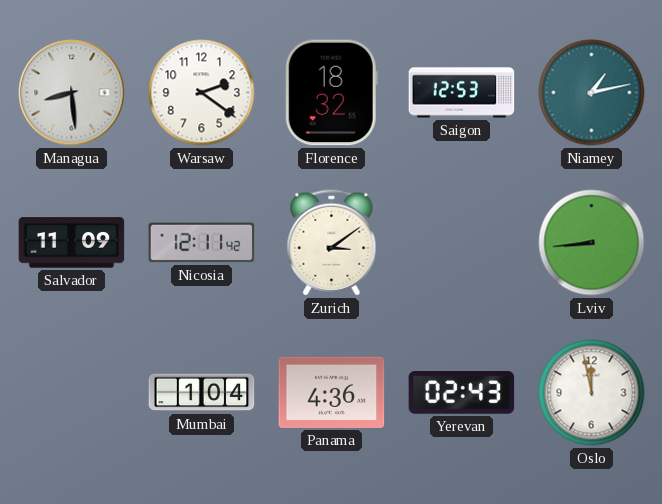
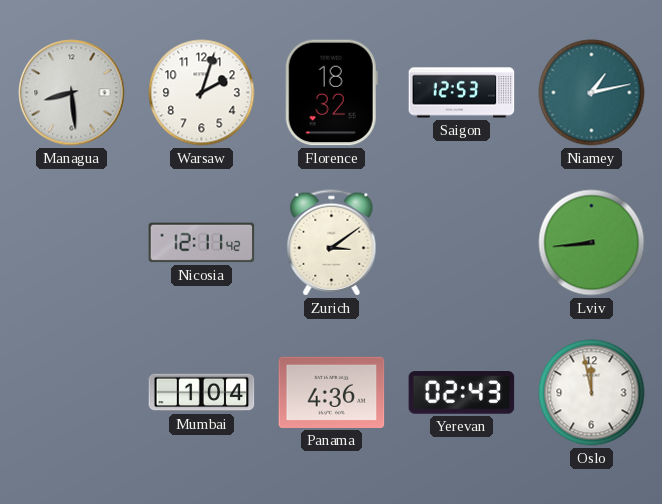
Warsaw: 2:21 -> 2:03 (202, 93)
Salvador: 11:09 -> none (72, 243)
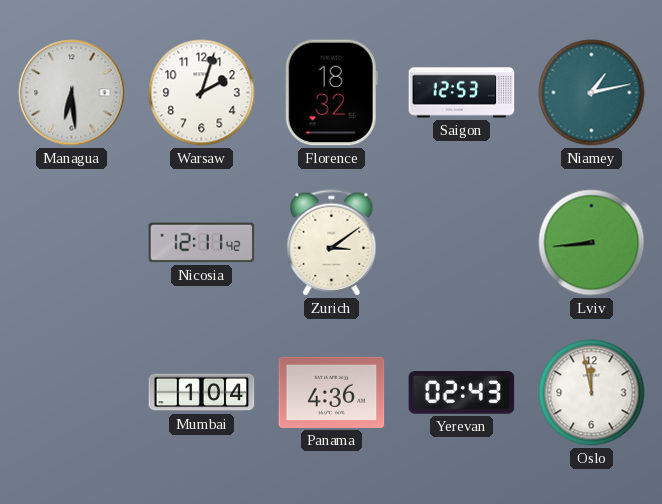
Managua: 8:29 -> 6:29 (72, 93)
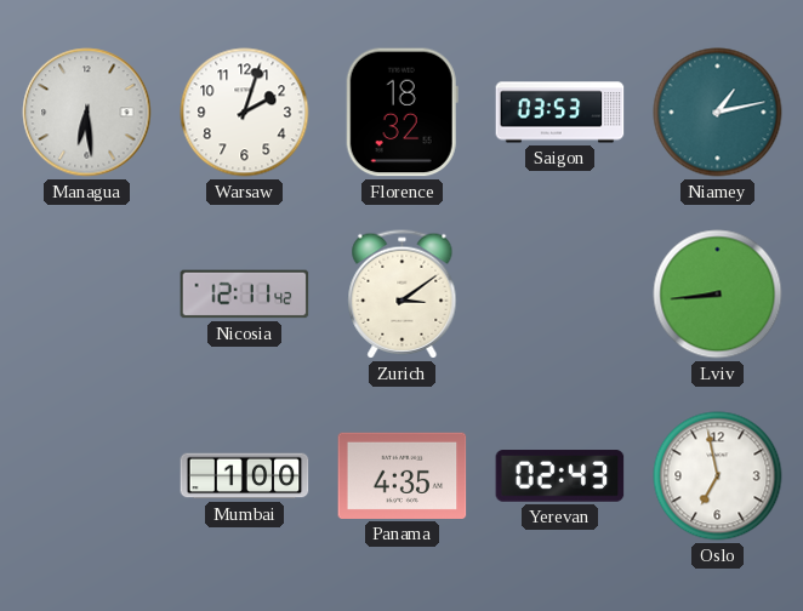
Saigon: 12:53 -> 03:53 (560, 113)
Mumbai: 1:04 -> 1:00 (245, 476)
Panama: 4:36 -> 4:35 (403, 475)
Oslo: 11:58 -> 6:58 (718, 476)
